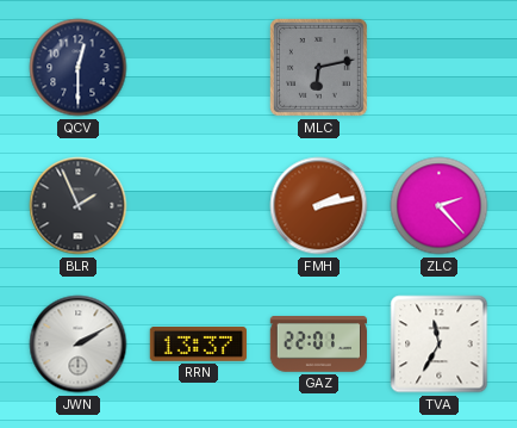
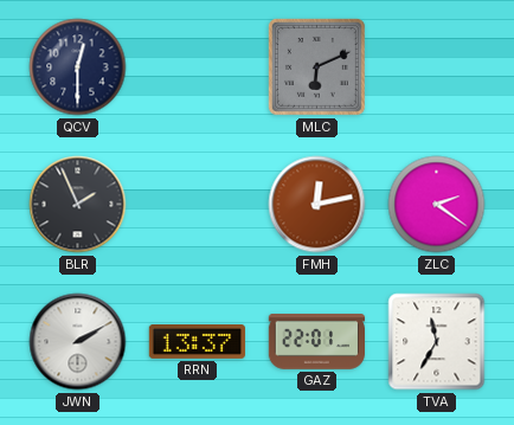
MLC: 6:13 -> 6:11 (316, 66)
FMH: 2:13 -> 12:13 (317, 205)
ZLC: 2:23 -> 2:21 (437, 205)
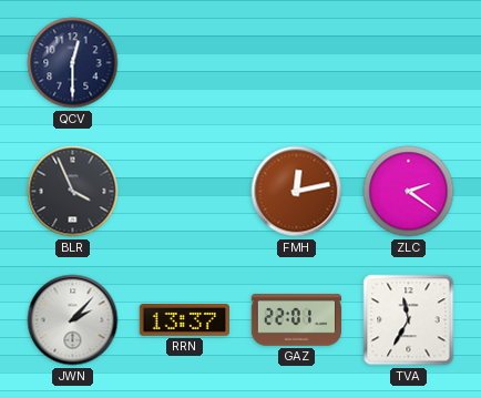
MLC: 6:11 -> none (316, 66)
BLR: 1:56 -> 3:56 (73, 192)
JWN: 2:10 -> 2:07 (73, 320)
